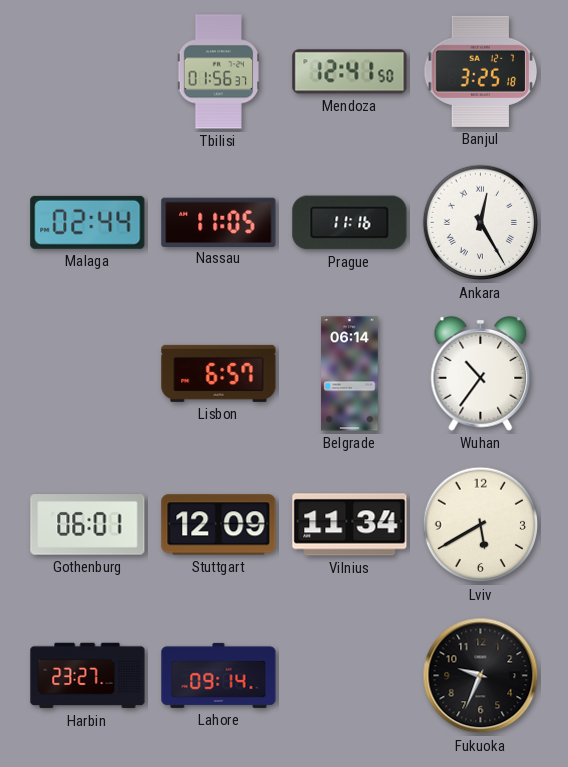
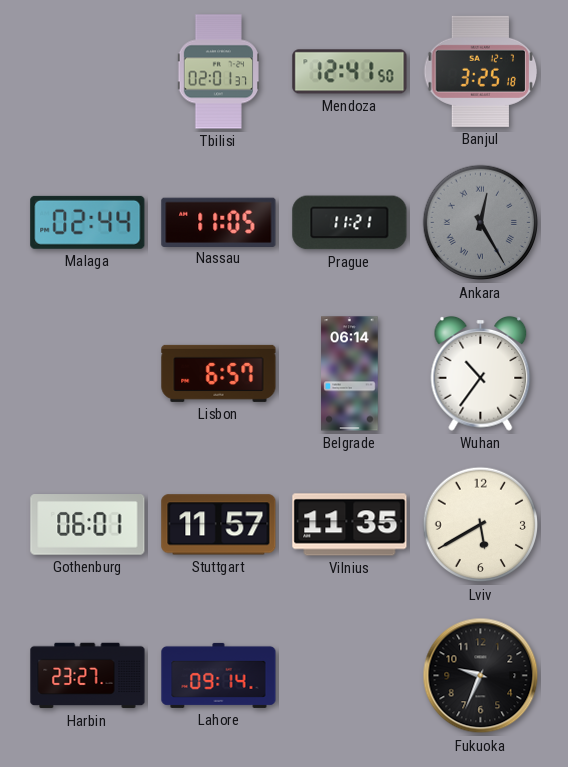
Tbilisi: 01:56 -> 02:01 (219, 72)
Prague: 11:16 -> 11:21 (350, 223)
Ankara dial: white -> grey (481, 223)
Stuttgart: 12:09 -> 11:57 (219, 525)
Vilnius: 11:34 -> 11:35 (350, 525)
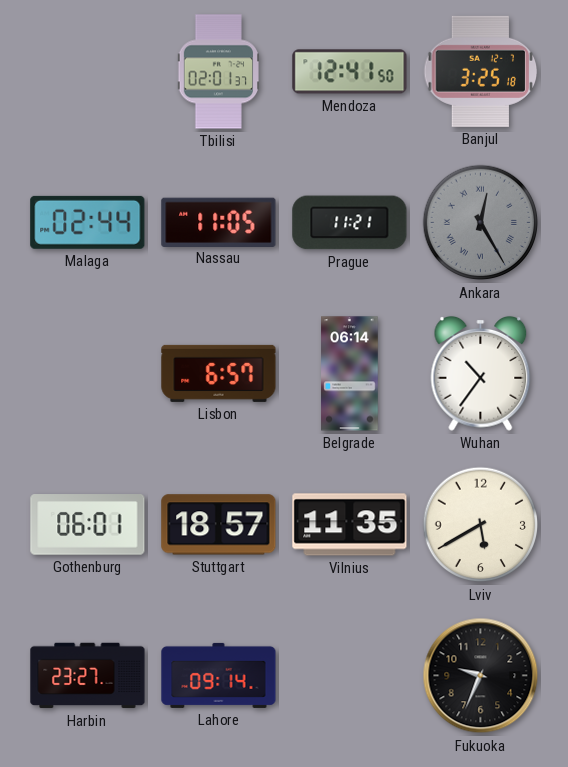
Stuttgart: 11:57 -> 18:57 (219, 525)
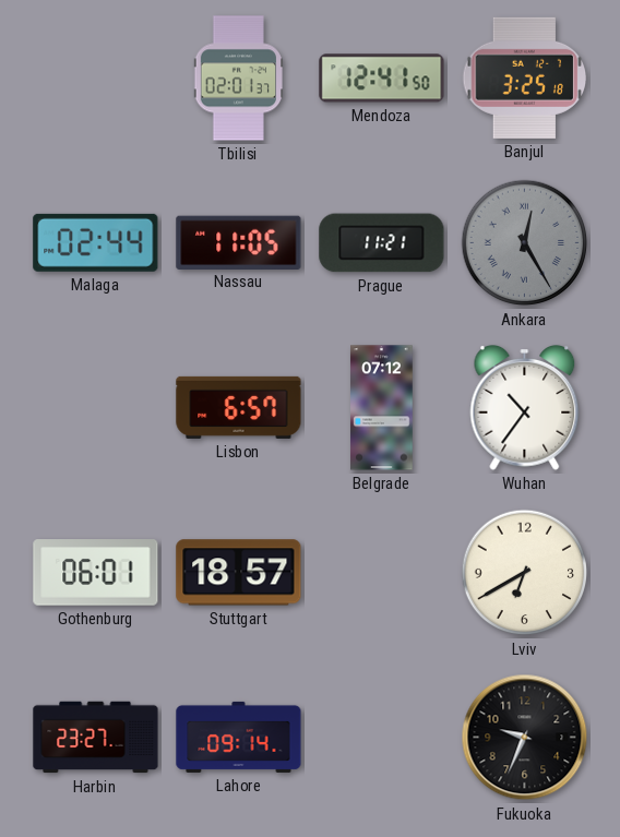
Belgrade: 06:14 -> 07:12 (382, 408)
Vilnius: 11:35 -> none (350, 525)
Lviv: 5:40 -> 6:40 (525, 573)
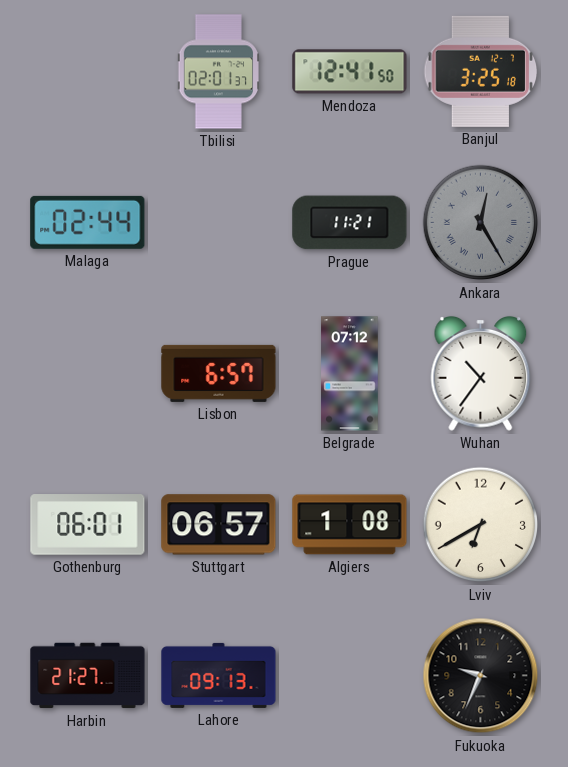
Nassau: 11:05 -> none (239, 242)
Stuttgart: 18:57 -> 06:57 (219, 525)
Algiers: none -> 1:08 (350, 525)
Harbin: 23:27 -> 21:27 (88, 676)
Lahore: 09:14 -> 09:13 (219, 675)
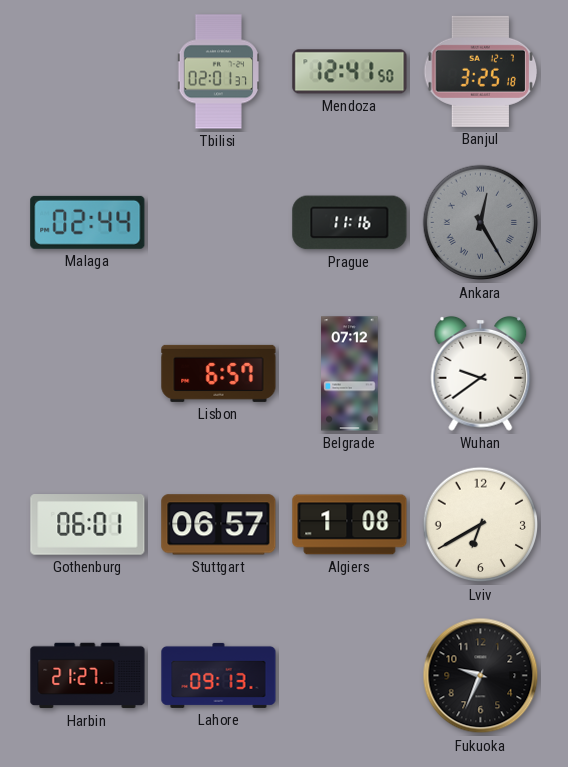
Prague: 11:21 -> 11:16 (350, 223)
Wuhan: 10:36 -> 9:39 (481, 374)
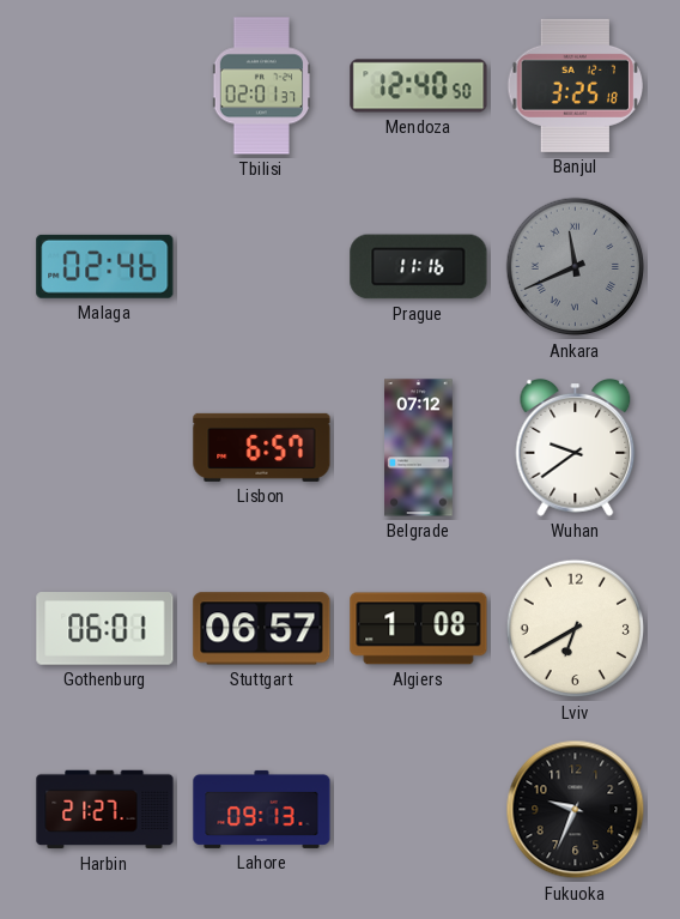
Mendoza: 12:41 -> 12:40 (419, 86)
Malaga: 02:44 -> 02:46 (105, 266)
Ankara: 12:25 -> 11:41 (576, 267)
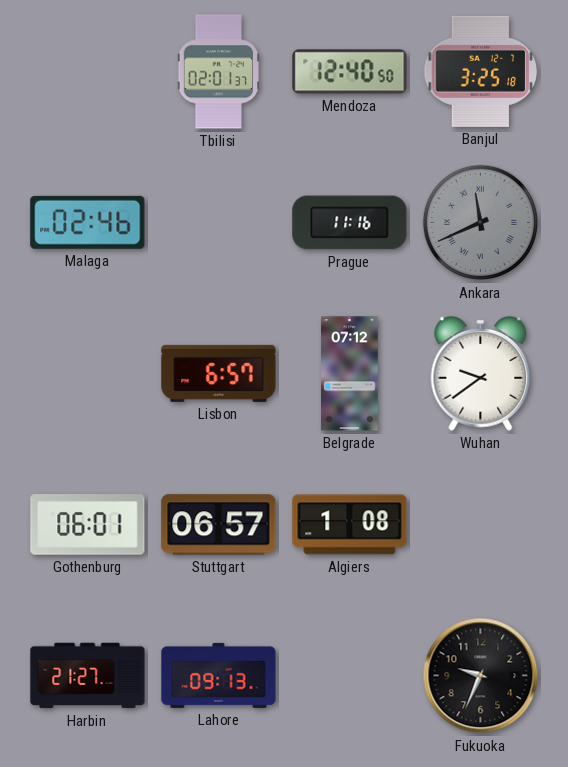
Lviv: 6:40 -> none (576, 629)
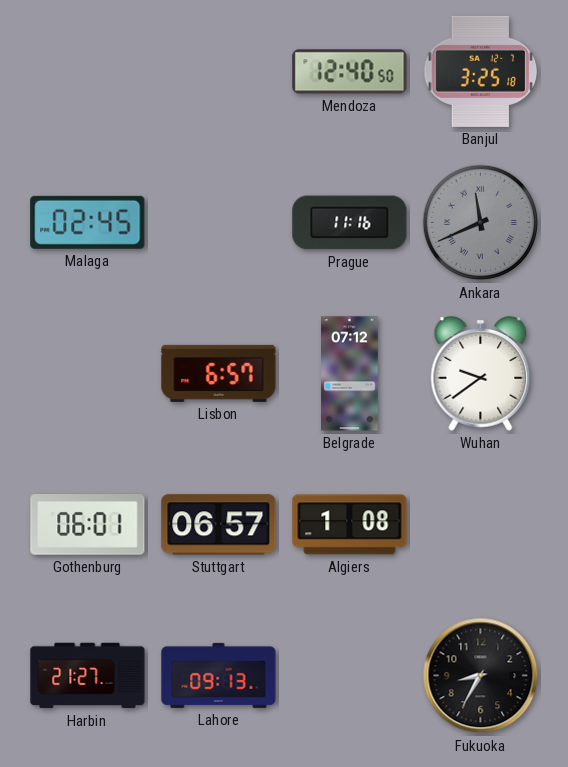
Tbilisi: 02:01 -> none (219, 72)
Malaga: 02:46 -> 02:45 (88, 222)
Fukuoka: 9:34 -> 8:35 (481, 676)
